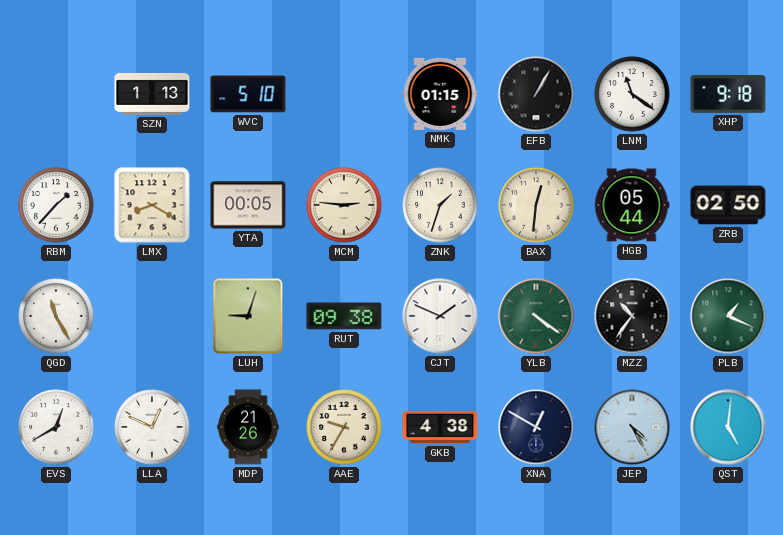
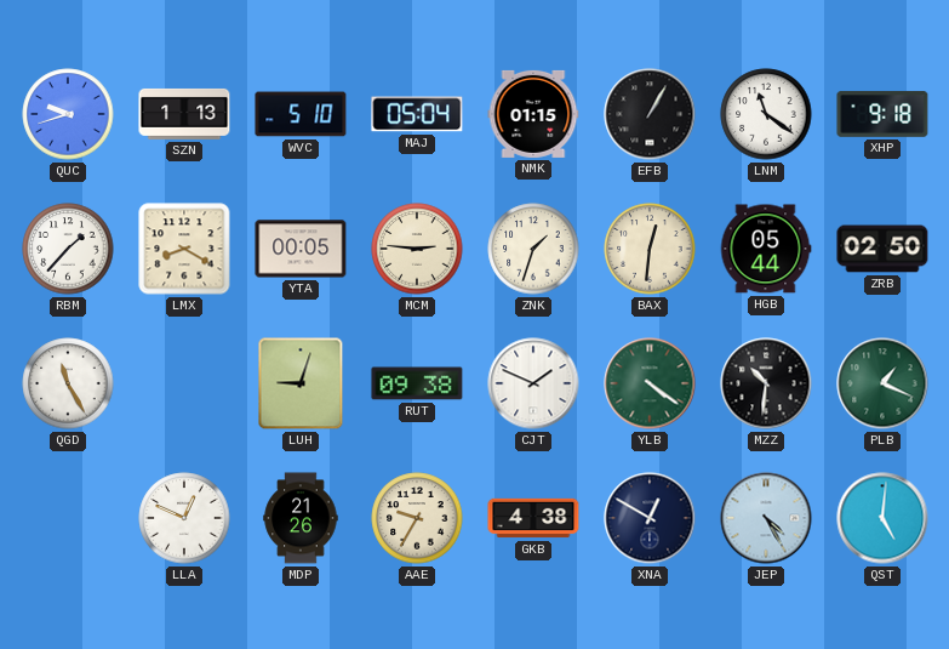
QUC: none -> 9:42 (68, 114)
MAJ: none -> 05:04 (417, 114)
MZZ: 10:36 -> 10:31 (766, 383)
EVS: 12:40 -> none (56, 427)
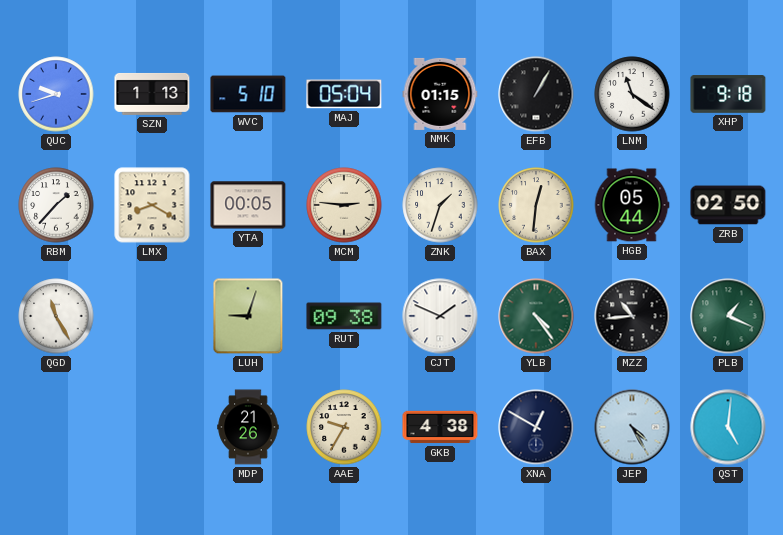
YLB: 4:21 -> 4:24 (536, 316)
MZZ: 10:31 -> 10:44 (632, 316)
LLA: 12:49 -> none (184, 518)
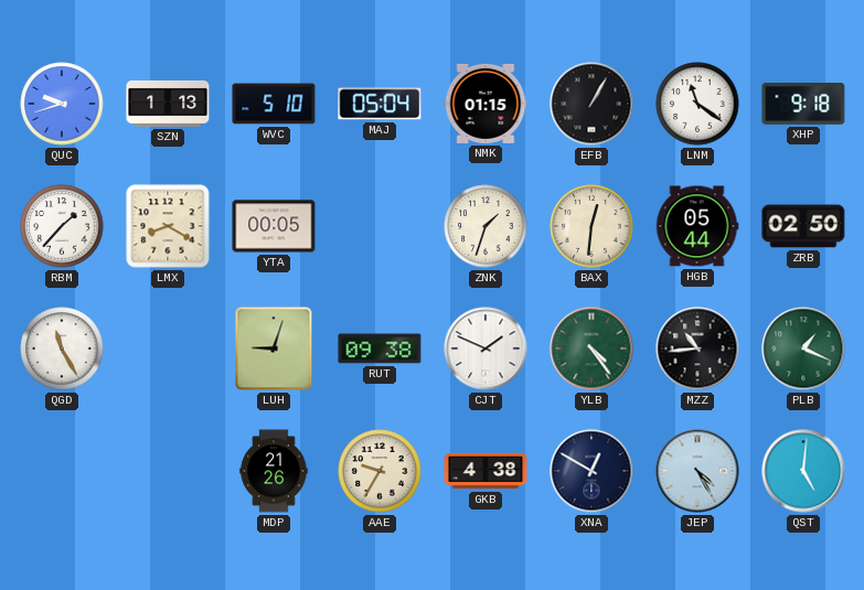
MCM: 2:46 -> none (344, 205)
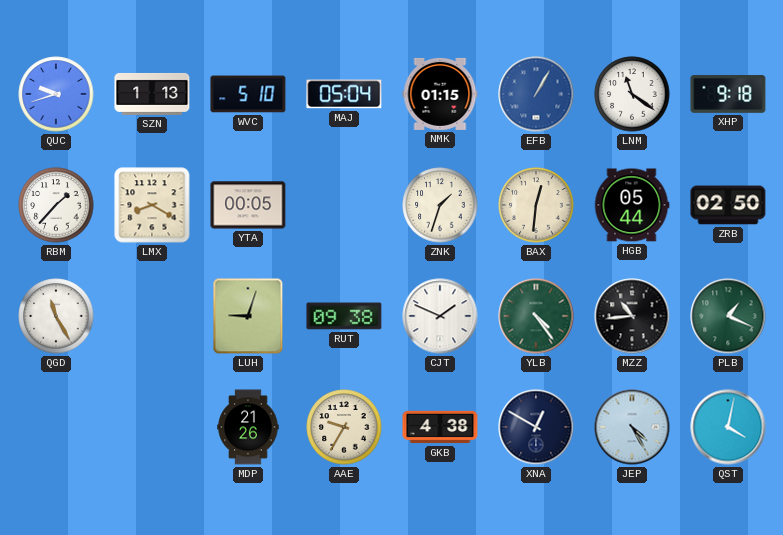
EFB dial: black -> blue (536, 94)
QST: 5:01 -> 4:02 (728, 427)
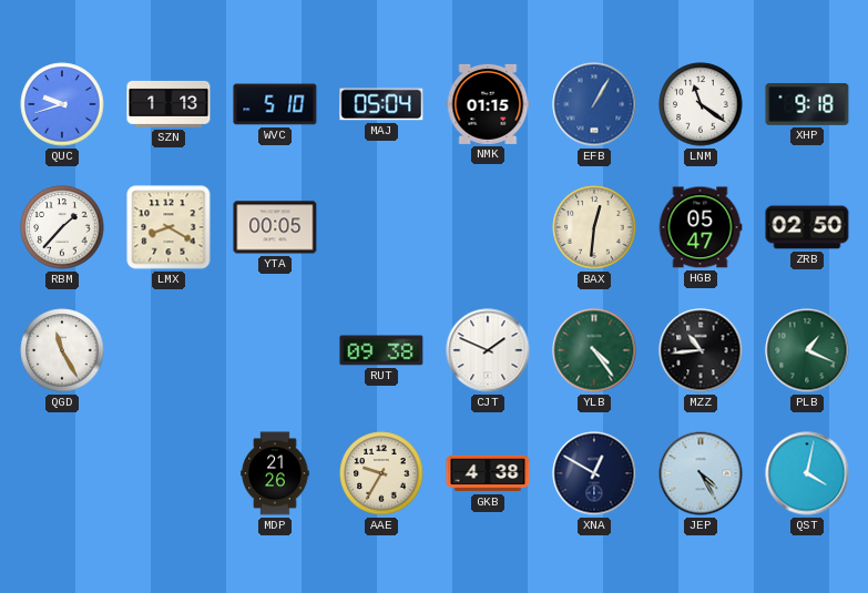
ZNK: 1:33 -> none (440, 205)
HGB: 05:44 -> 05:47 (701, 227)
LUH: 9:03 -> none (248, 316)
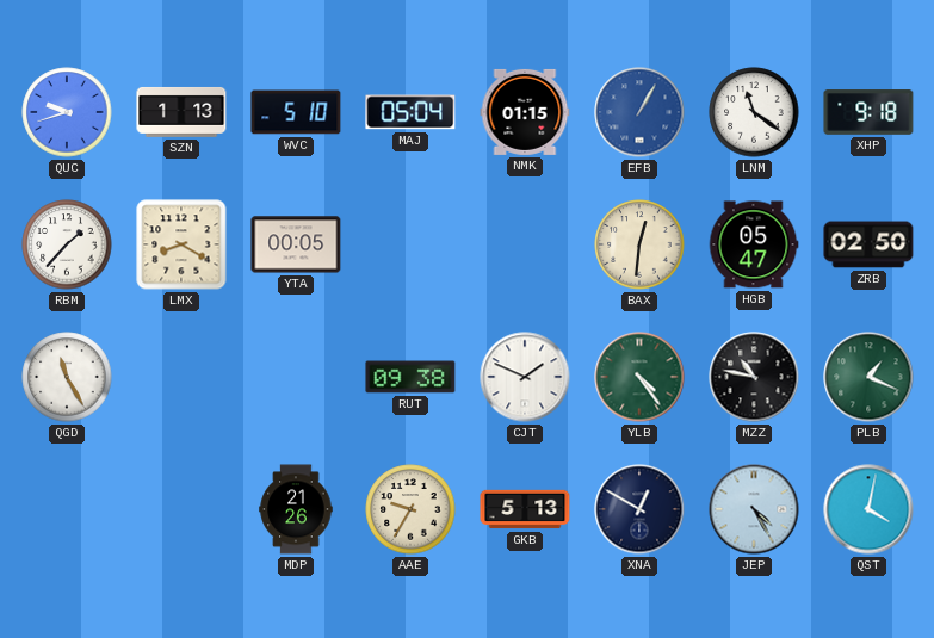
MZZ: 10:44 -> 10:47 (754, 377)
GKB: 4:38 -> 5:13 (525, 509)
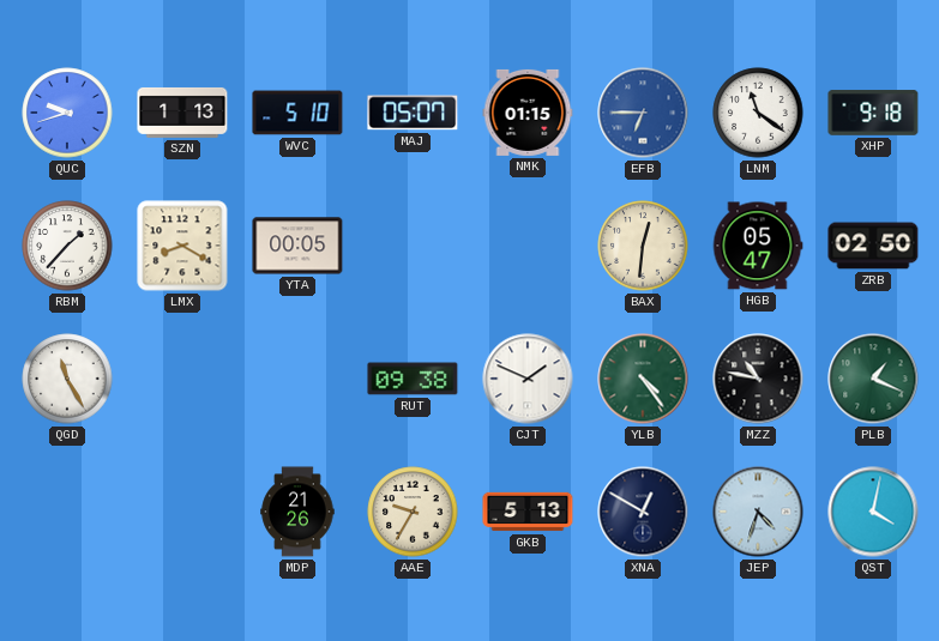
MAJ: 05:04 -> 05:07 (413, 113)
EFB: 1:05 -> 6:45 (643, 113)
JEP: 4:25 -> 4:33 (758, 512)
